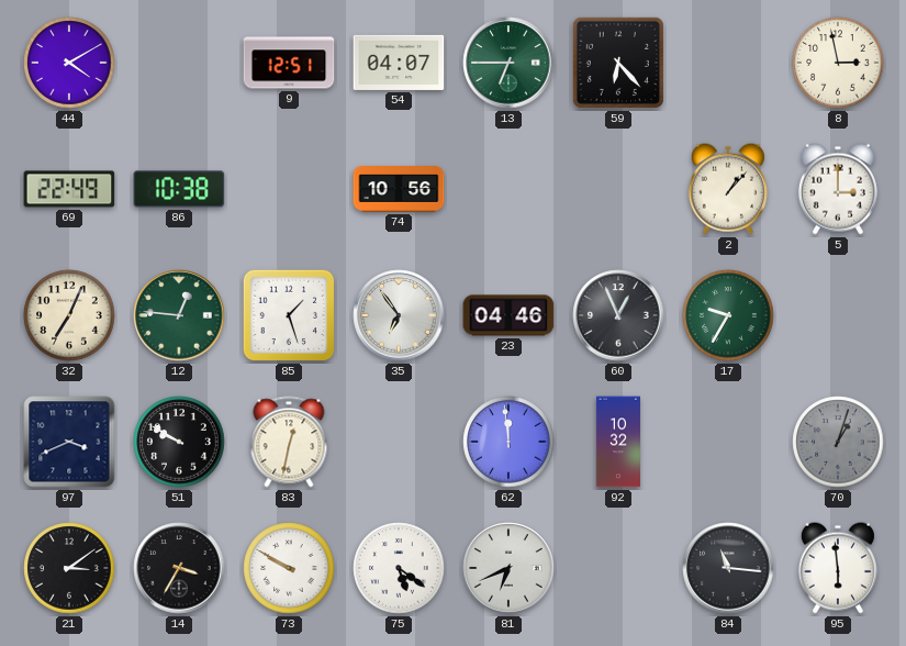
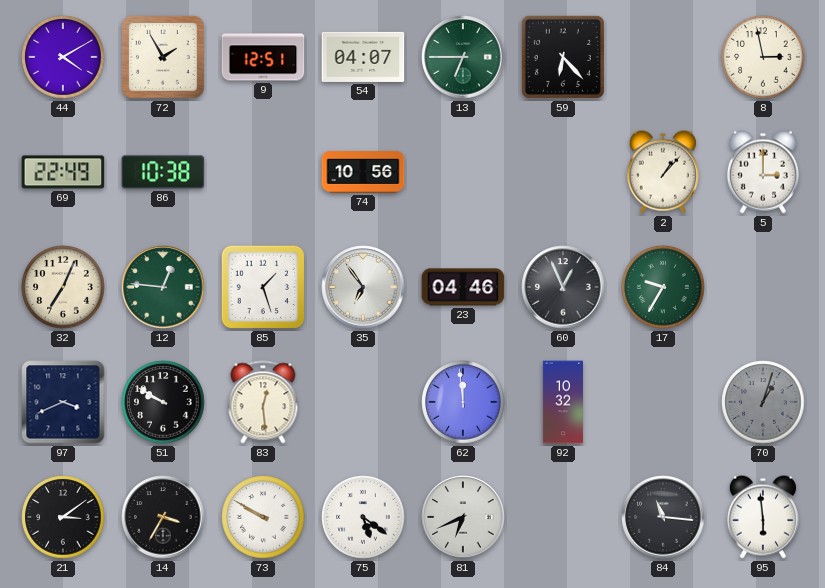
72: none -> 1:55 (163, 57)
83: 12:32 -> 12:29 (263, 402)
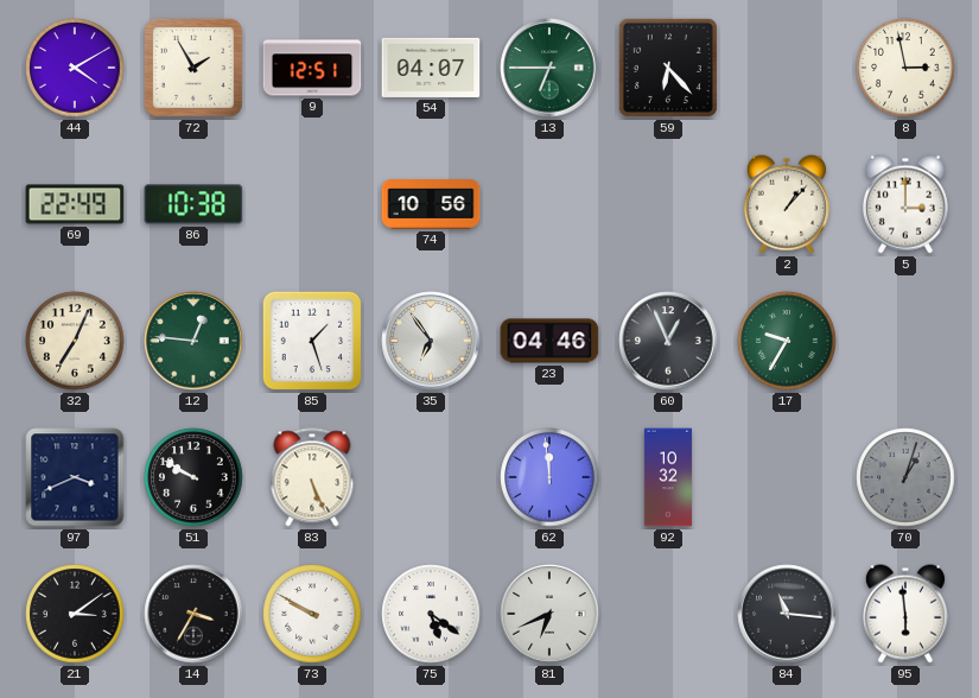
83: 12:29 -> 5:26 (312, 477)
